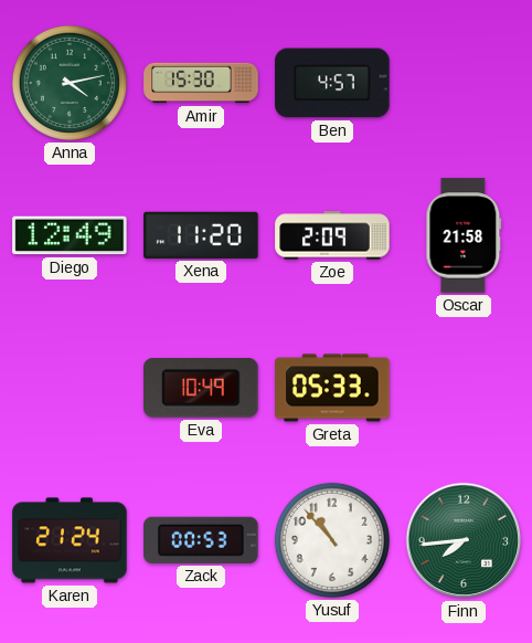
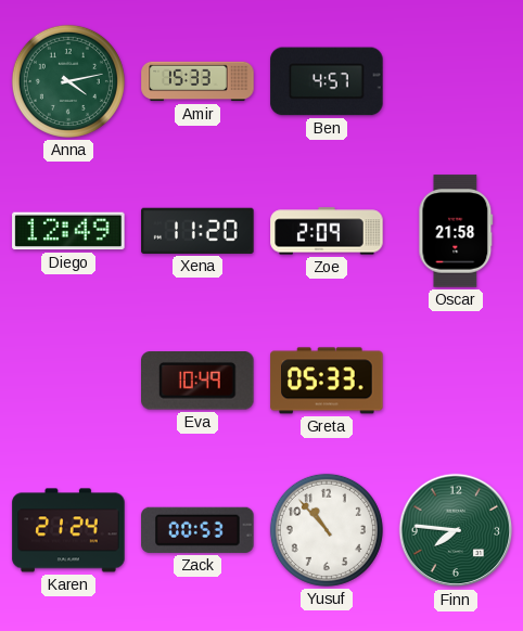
Amir: 15:30 -> 15:33 (197, 81)
Finn: 7:44 -> 7:46 (456, 530)
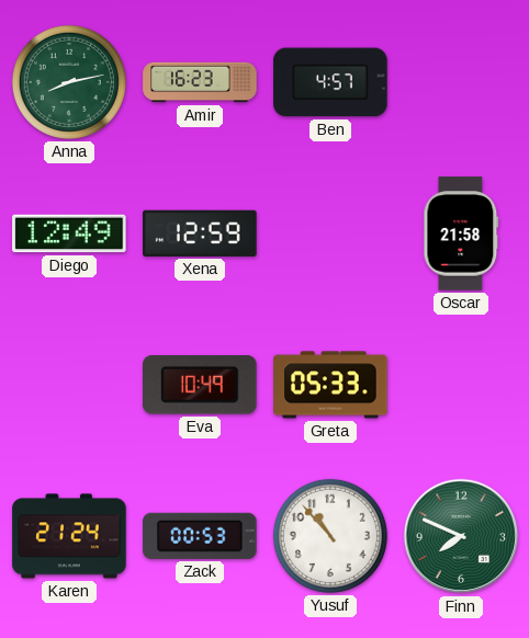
Anna: 4:13 -> 8:13 (69, 82)
Amir: 15:33 -> 16:23 (200, 82)
Xena: 11:20 -> 12:59 (200, 233)
Zoe: 2:09 -> none (327, 231)
Finn: 7:46 -> 7:49 (461, 536)
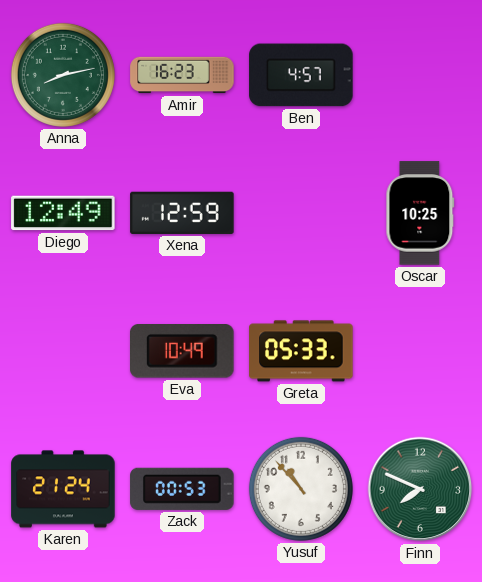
Oscar: 21:58 -> 10:25 (420, 213)
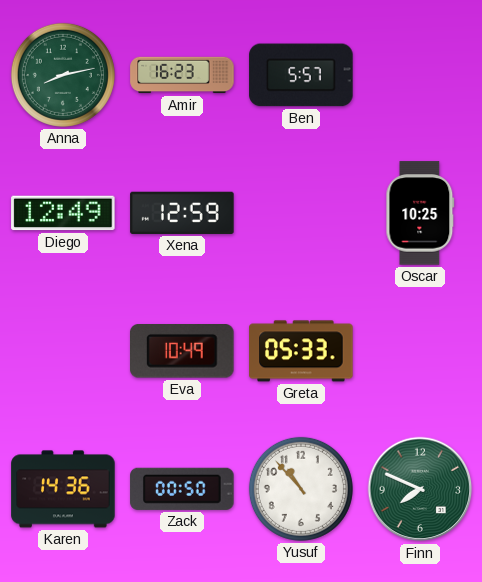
Ben: 4:57 -> 5:57 (301, 75)
Karen: 21:24 -> 14:36 (63, 489)
Zack: 00:53 -> 00:50 (182, 489)
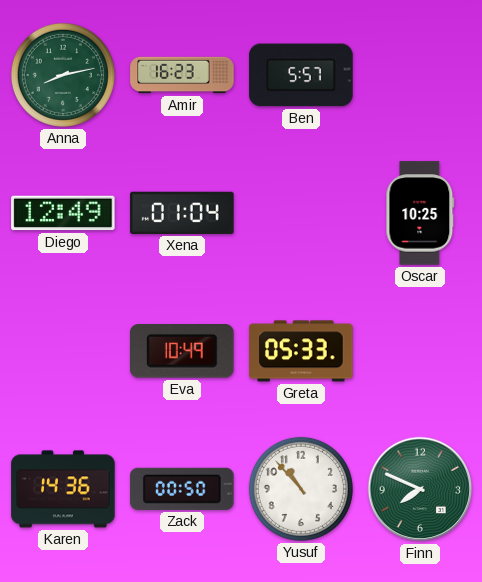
Xena: 12:59 -> 01:04 (182, 213)
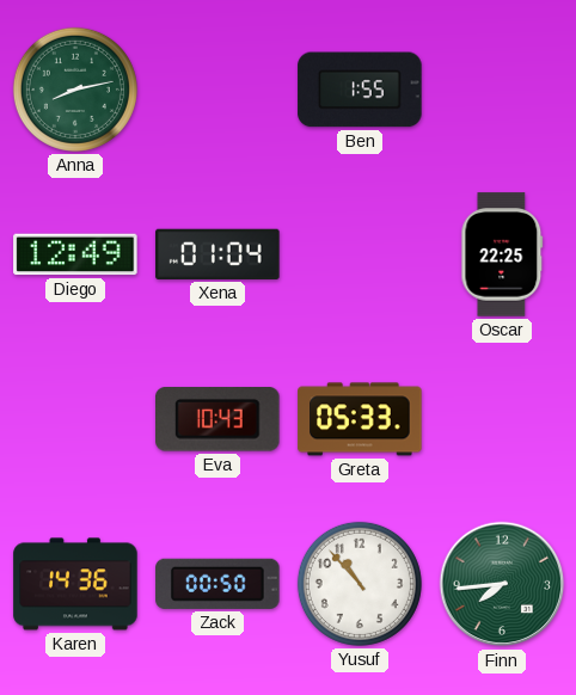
Amir: 16:23 -> none (182, 75)
Ben: 5:57 -> 1:55 (360, 90)
Oscar: 10:25 -> 22:25 (502, 254)
Eva: 10:49 -> 10:43 (219, 420)
Finn: 7:49 -> 7:44 (502, 584)
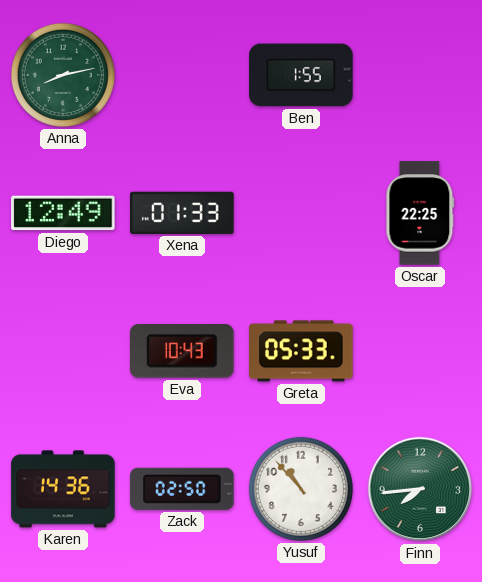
Xena: 01:04 -> 01:33 (182, 213)
Zack: 00:50 -> 02:50 (182, 489)
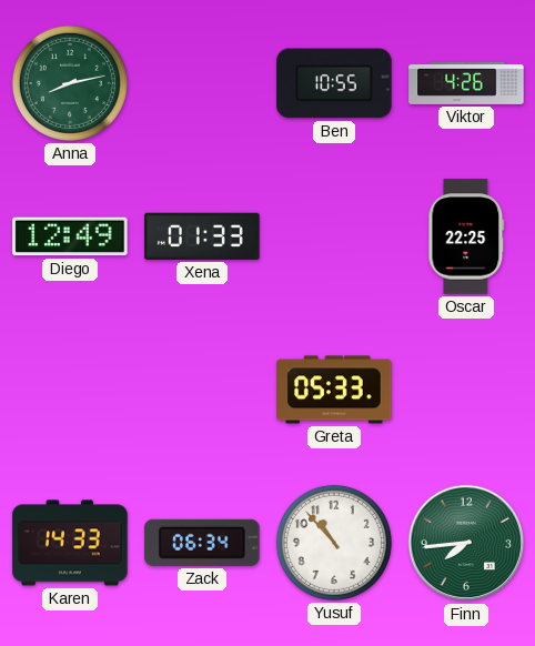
Ben: 1:55 -> 10:55 (334, 83)
Viktor: none -> 4:26 (466, 83)
Eva: 10:43 -> none (183, 352)
Karen: 14:36 -> 14:33 (70, 543)
Zack: 02:50 -> 06:34 (202, 543)
